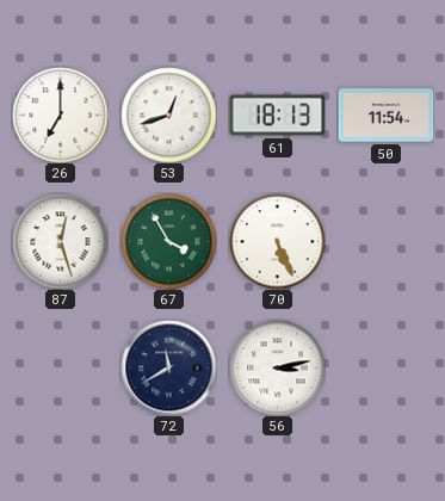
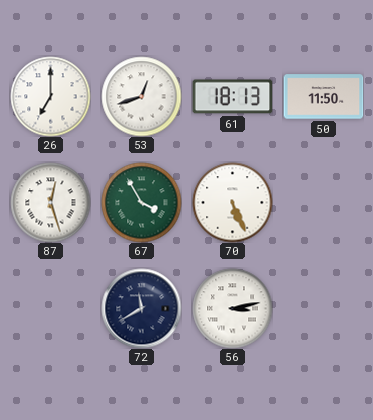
50: 11:54 -> 11:50 (323, 97)
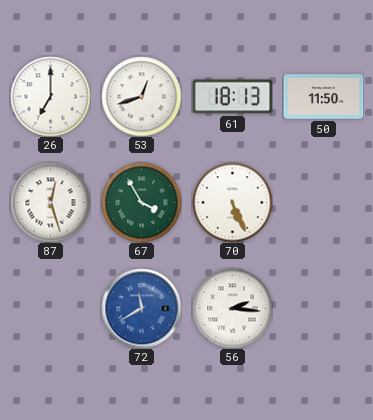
72 dial: navy -> blue (141, 308)
56: 3:13 -> 2:16 (232, 308)
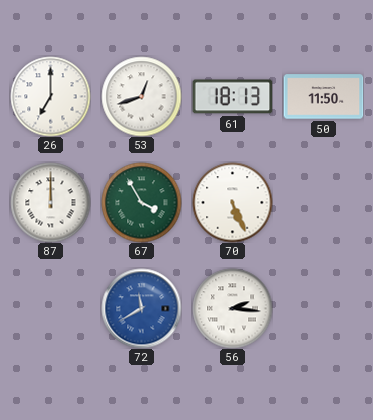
87: 12:27 -> 12:00 (50, 202)
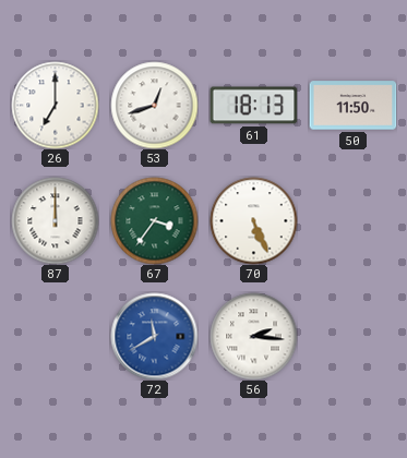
67: 3:55 -> 3:36 (154, 220)
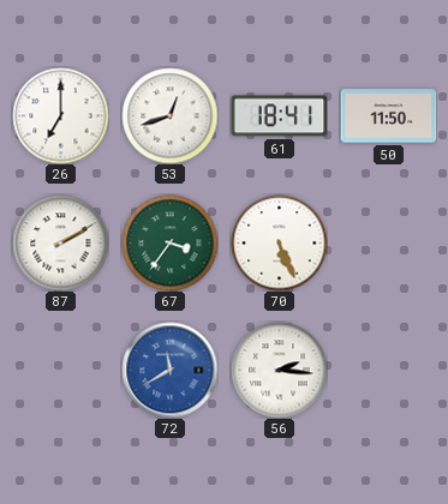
61: 18:13 -> 18:41 (279, 116)
87: 12:00 -> 2:10 (60, 242)
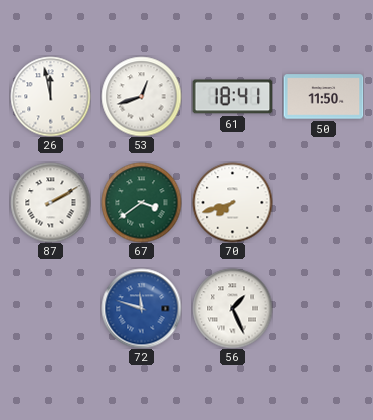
26: 7:00 -> 11:58 (50, 96)
67: 3:36 -> 3:39 (141, 202)
70: 5:26 -> 7:42 (232, 202)
72: 11:40 -> 11:48 (141, 308)
56: 2:16 -> 1:26 (232, 308)
